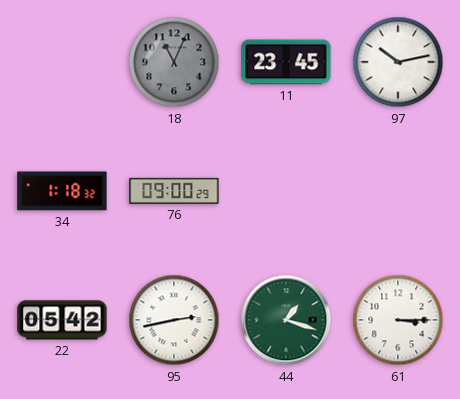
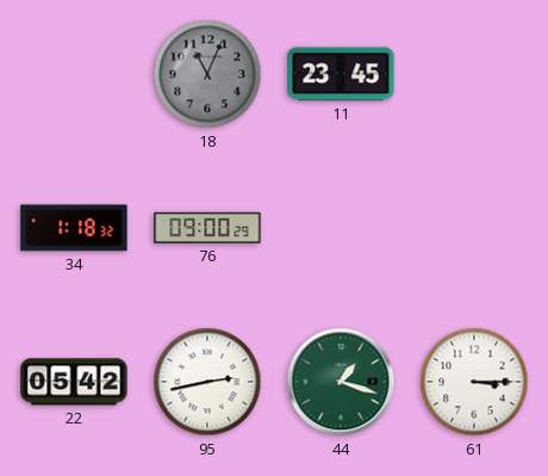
97: 10:13 -> none (398, 62)
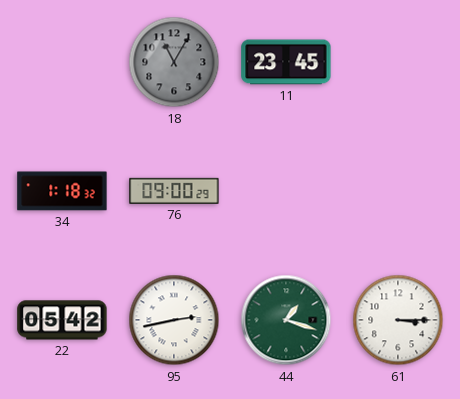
18: 11:04 -> 11:05 (174, 62)
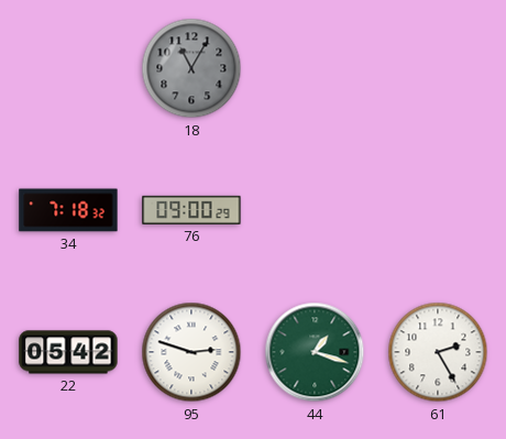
11: 23:45 -> none (286, 62)
34: 1:18 -> 7:18 (68, 210)
95: 2:43 -> 2:48 (191, 352)
61: 3:15 -> 2:25 (438, 352)
